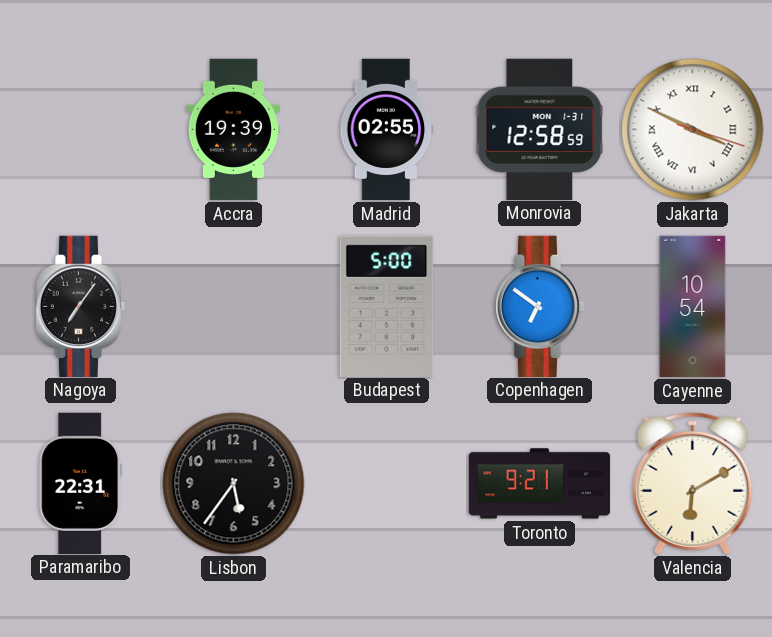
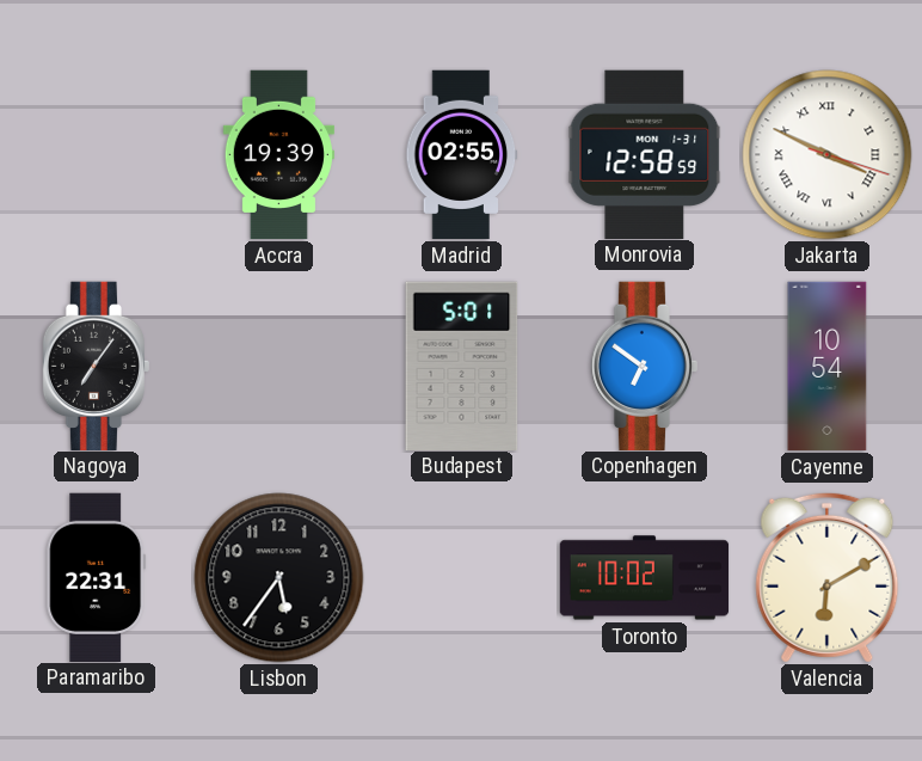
Budapest: 5:00 -> 5:01 (462, 366)
Toronto: 9:21 -> 10:02 (645, 578)
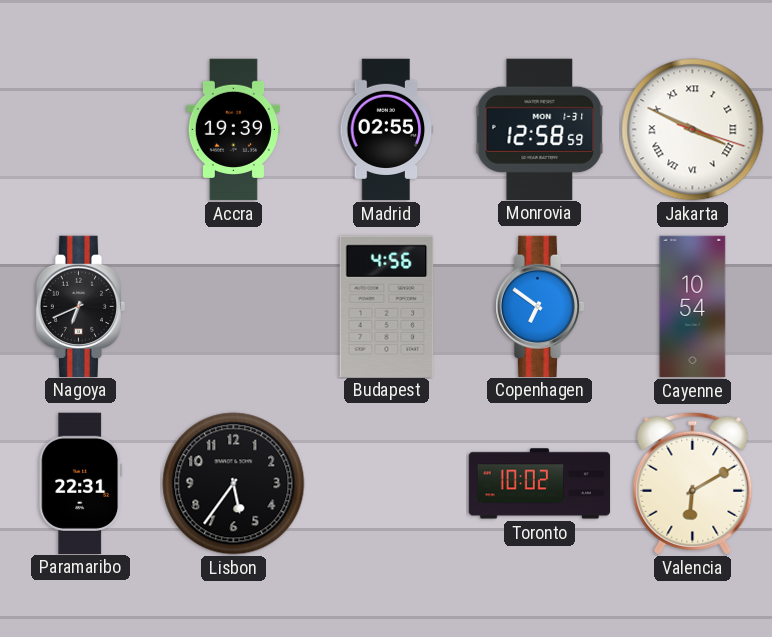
Nagoya: 7:06 -> 6:41 (81, 306)
Budapest: 5:01 -> 4:56 (387, 306)
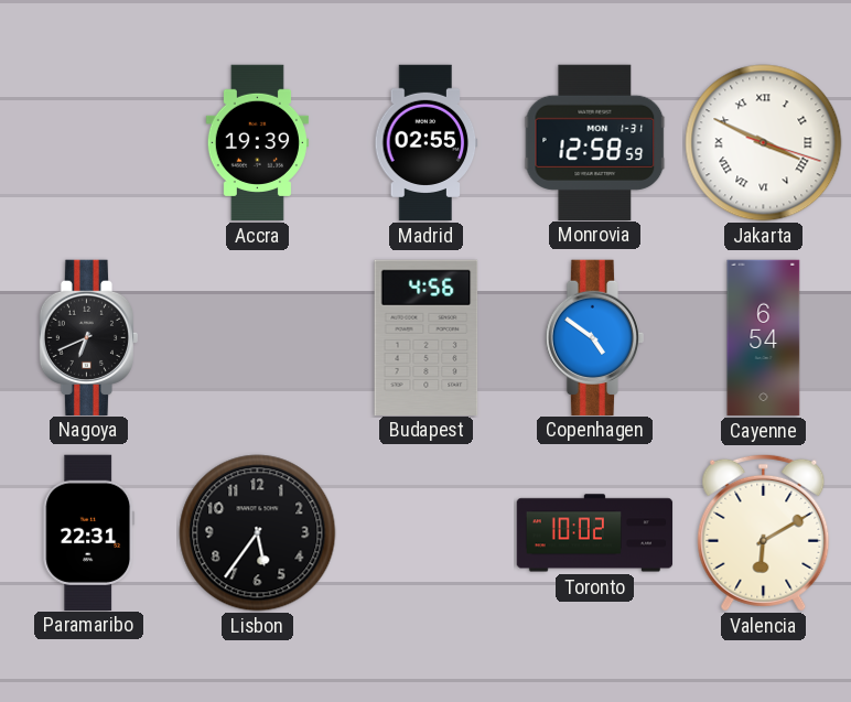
Copenhagen: 6:51 -> 4:51 (595, 337)
Cayenne: 10:54 -> 6:54 (764, 338)
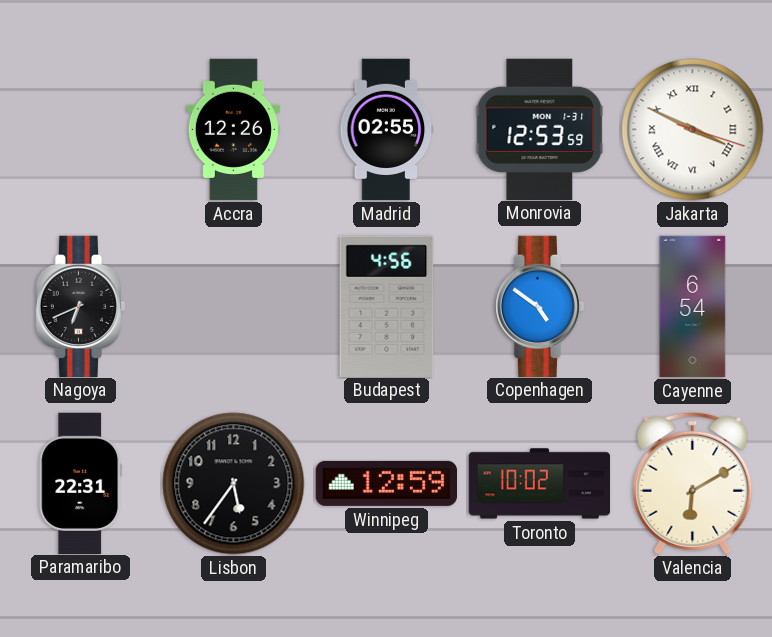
Accra: 19:39 -> 12:26 (233, 130)
Monrovia: 12:58 -> 12:53 (540, 129)
Winnipeg: none -> 12:59 (386, 483)
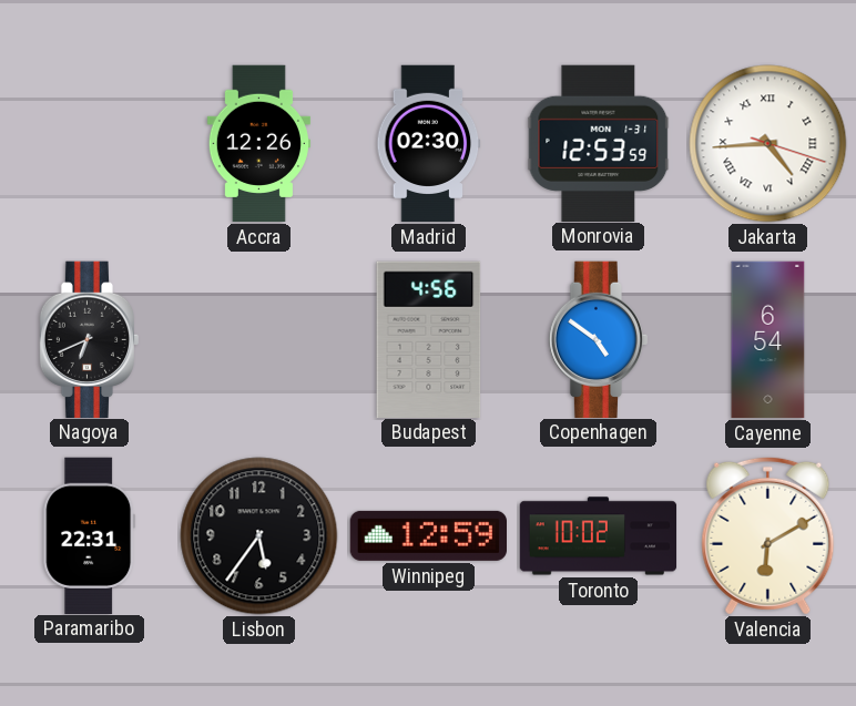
Madrid: 02:55 -> 02:30 (429, 144)
Jakarta: 3:49 -> 4:44 (768, 144)
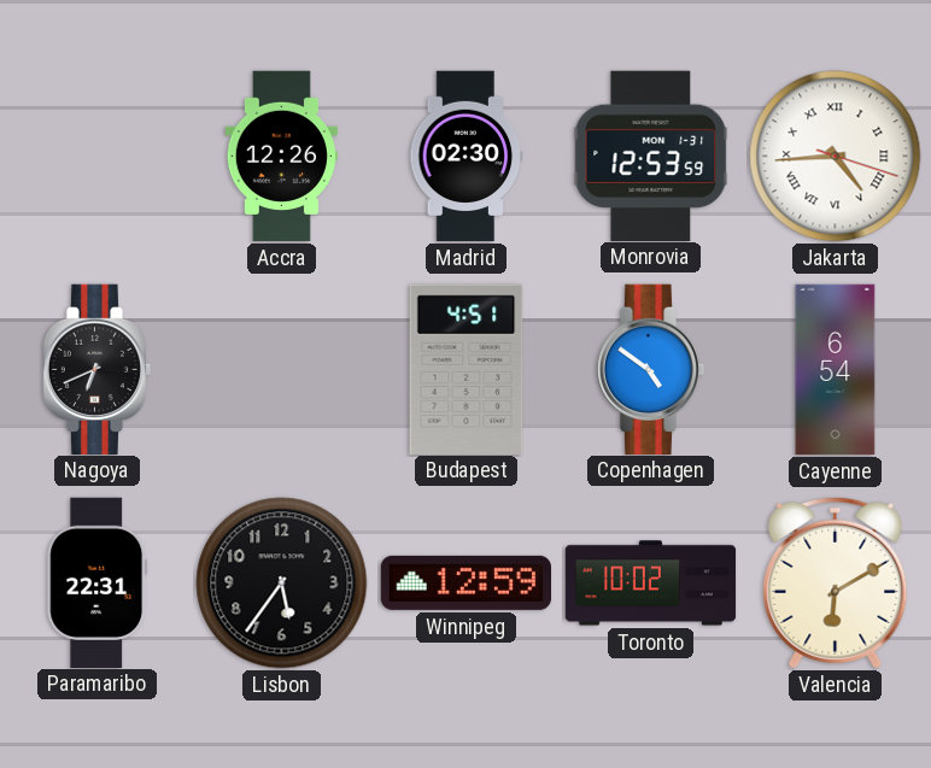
Budapest: 4:56 -> 4:51 (467, 369)
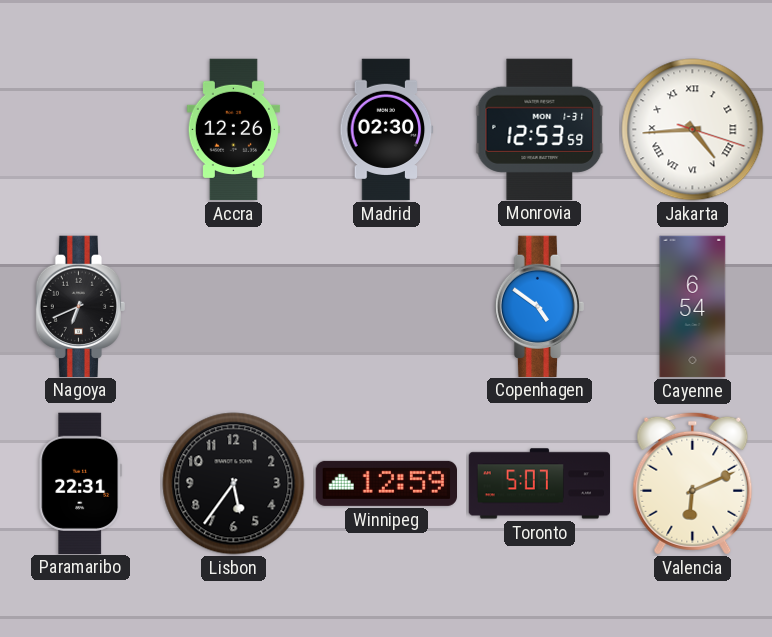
Budapest: 4:51 -> none (467, 369)
Toronto: 10:02 -> 5:07 (540, 484)
Valencia: 6:10 -> 6:11 (693, 483)
